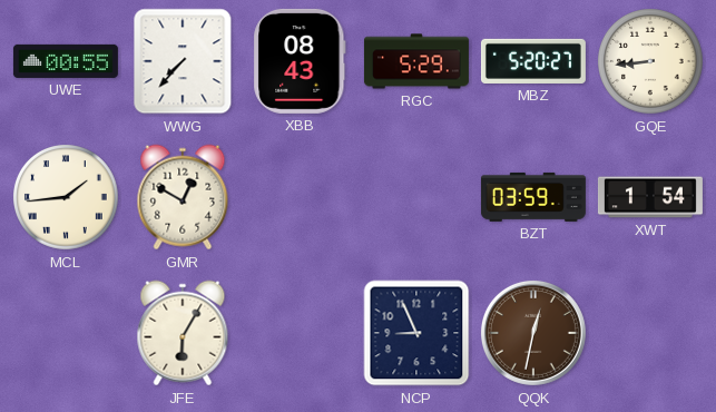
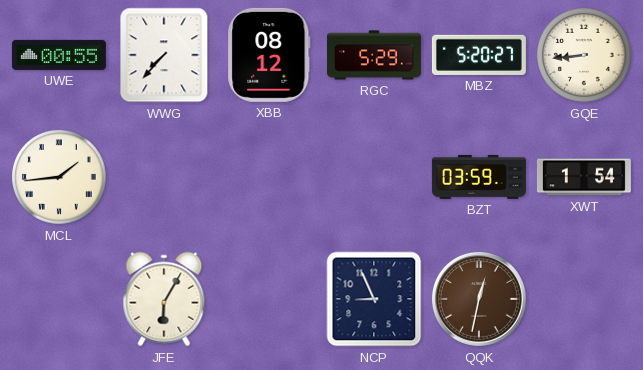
XBB: 08:43 -> 08:12 (269, 55)
GMR: 12:50 -> none (183, 197)
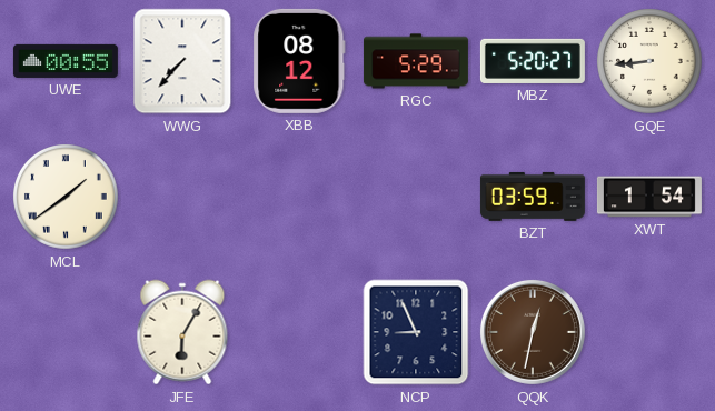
MCL: 1:44 -> 1:39 (67, 198)
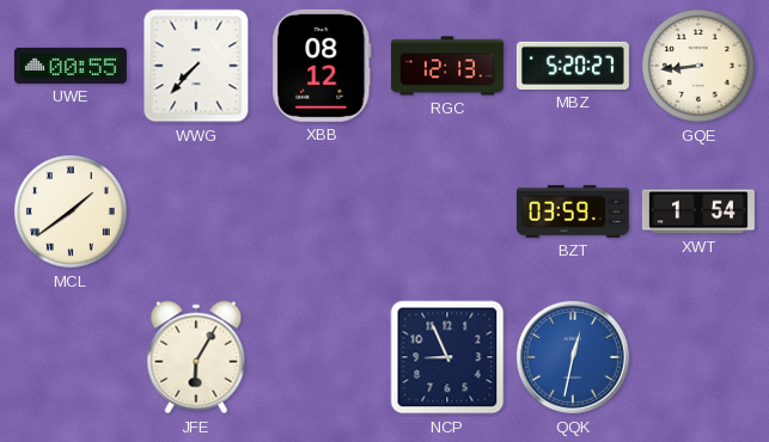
RGC: 5:29 -> 12:13 (447, 66)
QQK dial: brown -> blue (573, 357)
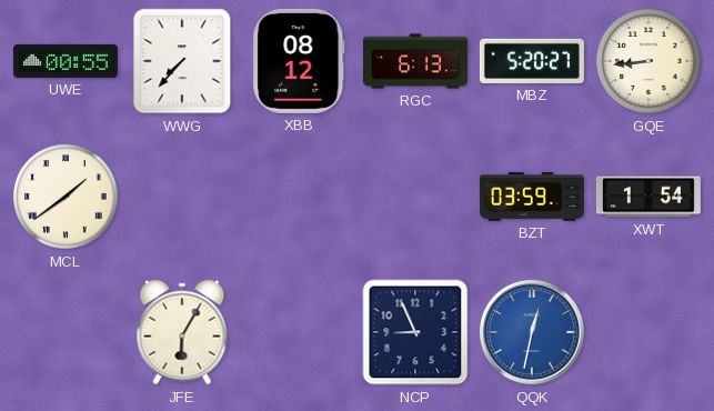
RGC: 12:13 -> 6:13 (415, 61)
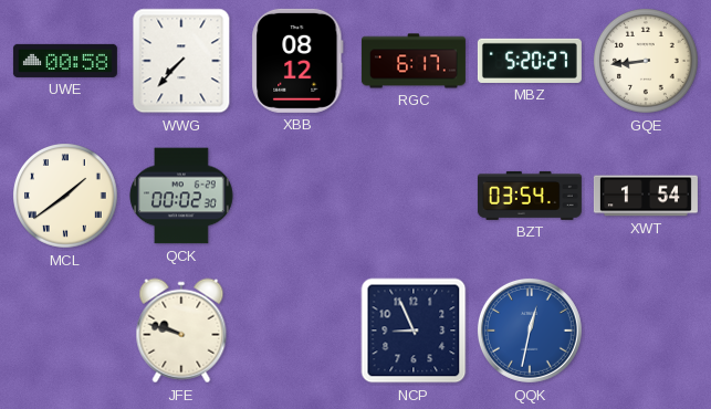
UWE: 00:55 -> 00:58 (65, 61)
RGC: 6:13 -> 6:17 (414, 61)
QCK: none -> 00:02 (181, 196)
BZT: 03:59 -> 03:54 (530, 196)
JFE: 6:05 -> 9:48 (181, 331)
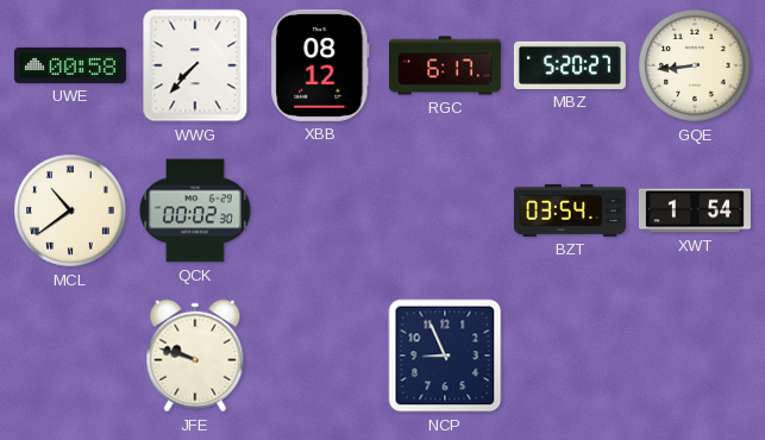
MCL: 1:39 -> 10:39 (71, 212)
QQK: 12:32 -> none (530, 331)
